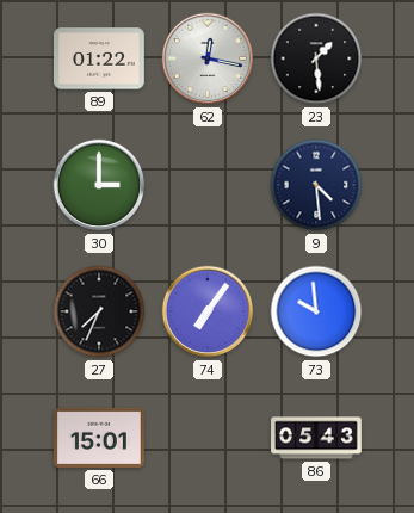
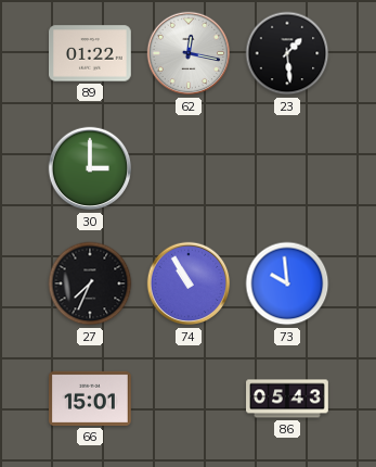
9: 4:29 -> none (316, 185)
74: 7:06 -> 10:55 (189, 283)
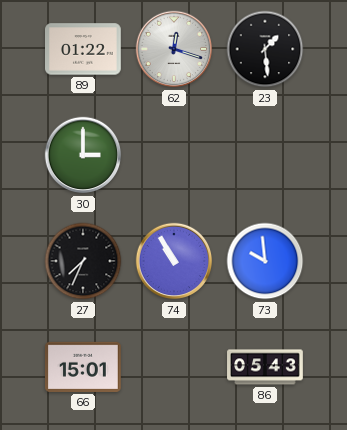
62: 12:17 -> 12:18 (174, 49)
